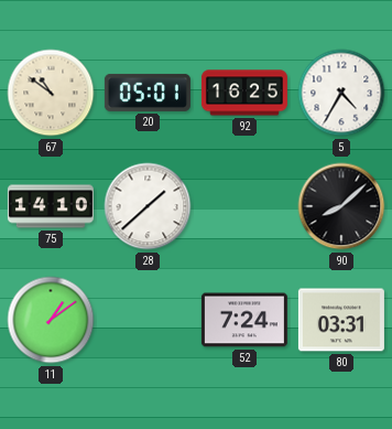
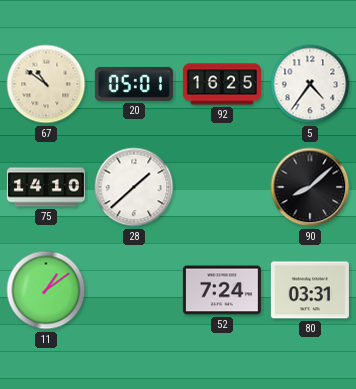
5: 4:35 -> 4:36 (310, 84)
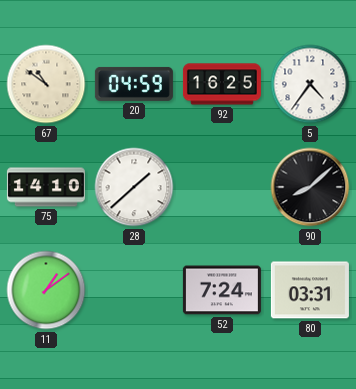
20: 05:01 -> 04:59 (134, 84)
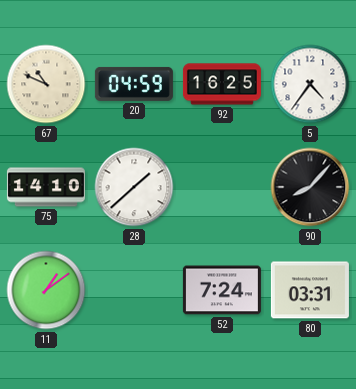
67: 10:51 -> 10:49 (46, 84)
90: 8:08 -> 8:07 (310, 187)
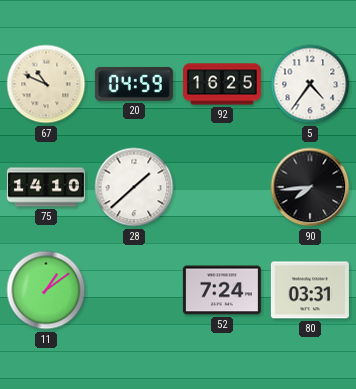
90: 8:07 -> 7:44 (310, 187)
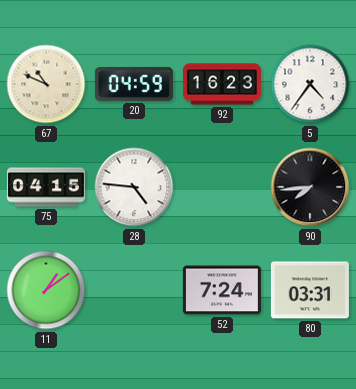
92: 16:25 -> 16:23 (222, 84)
75: 14:10 -> 04:15 (46, 187)
28: 1:38 -> 4:46 (134, 187)
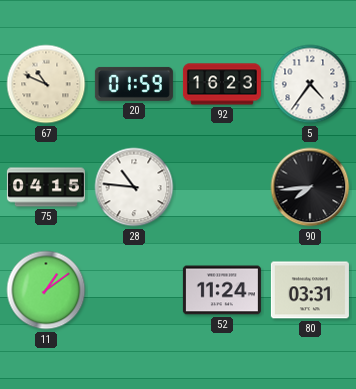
20: 04:59 -> 01:59 (134, 84)
28: 4:46 -> 10:46 (134, 187)
52: 7:24 -> 11:24 (222, 290)
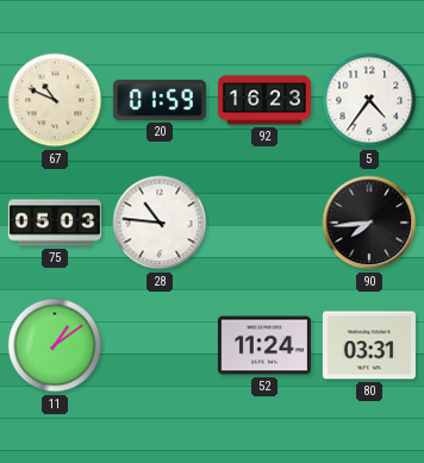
75: 04:15 -> 05:03 (55, 223)
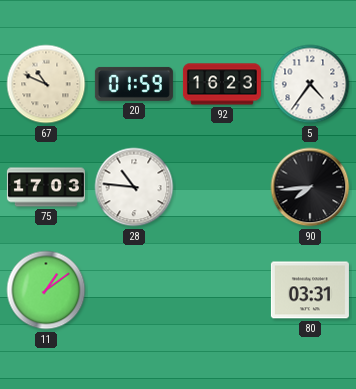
75: 05:03 -> 17:03 (46, 187)
52: 11:24 -> none (264, 345)
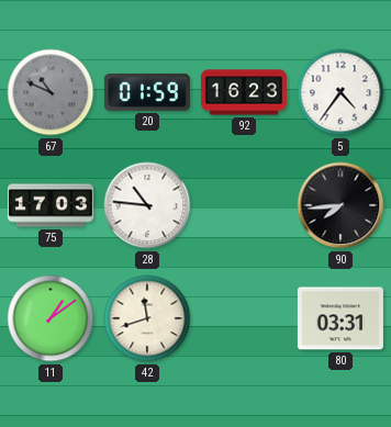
67 dial: cream -> grey (51, 92)
42: none -> 11:42 (147, 318)
